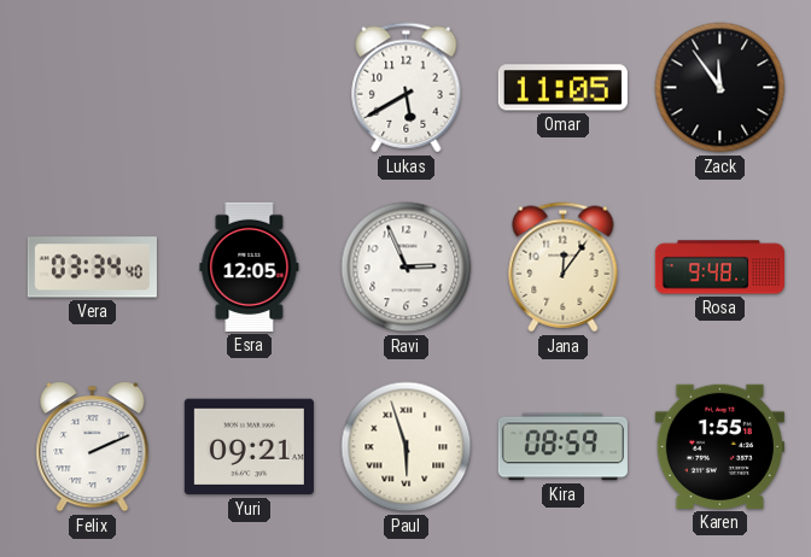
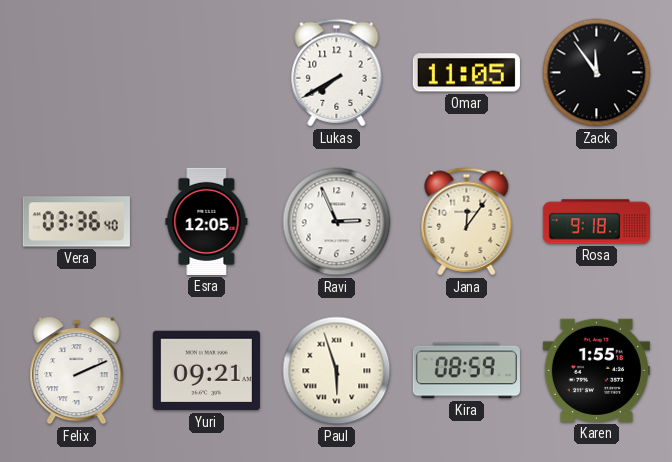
Lukas: 5:40 -> 7:40 (337, 73)
Vera: 03:34 -> 03:36 (76, 222)
Rosa: 9:48 -> 9:18 (596, 222)
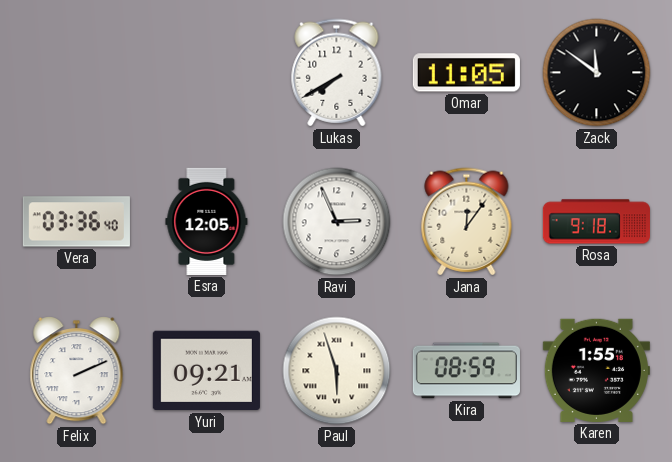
Zack: 11:54 -> 11:51 (597, 73)
